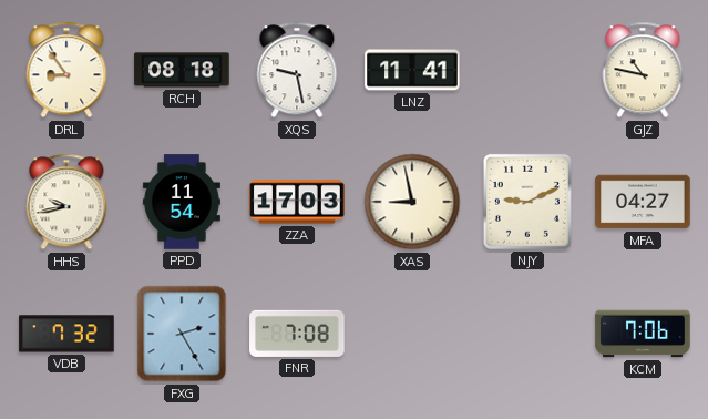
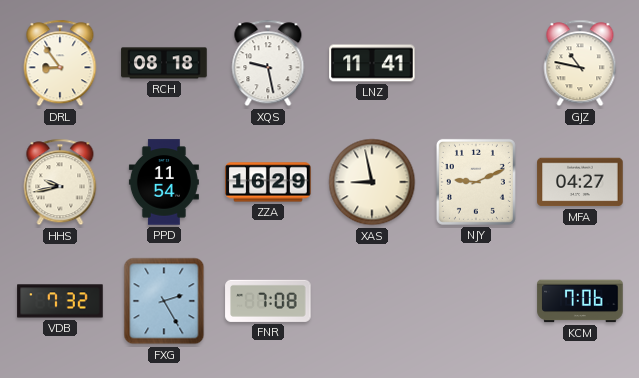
ZZA: 17:03 -> 16:29 (268, 182)
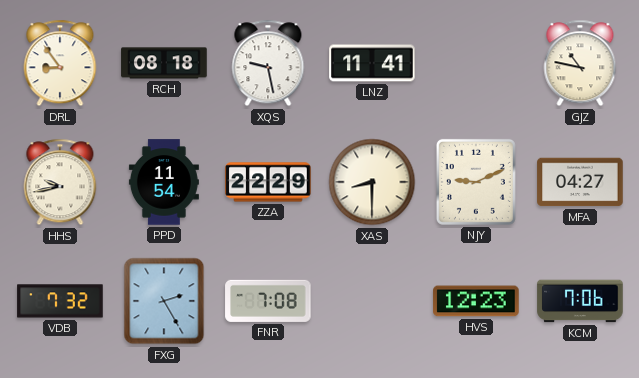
ZZA: 16:29 -> 22:29 (268, 182)
XAS: 8:58 -> 8:30 (372, 182)
HVS: none -> 12:23 (476, 301)
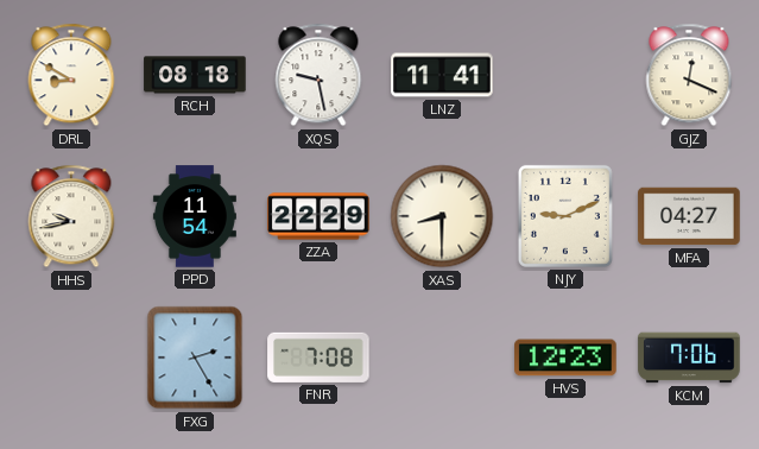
DRL: 8:54 -> 8:50 (71, 75)
GJZ: 10:47 -> 12:19 (689, 75)
VDB: 7:32 -> none (60, 301)
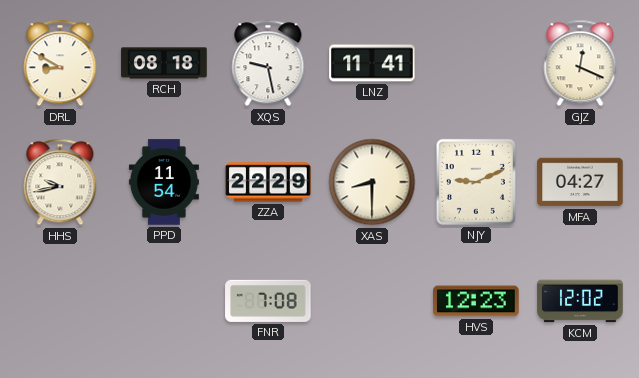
FXG: 2:25 -> none (195, 358)
KCM: 7:06 -> 12:02 (580, 301)
